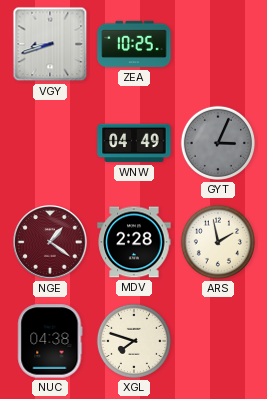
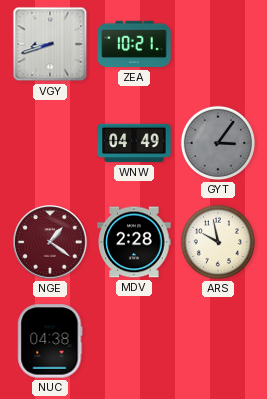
ZEA: 10:25 -> 10:21 (134, 44)
GYT: 3:04 -> 3:06 (218, 143)
ARS: 1:58 -> 9:58 (218, 242)
XGL: 7:48 -> none (134, 341)
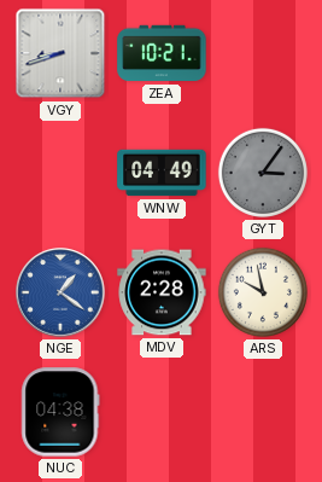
NGE dial: burgundy -> blue (60, 292)
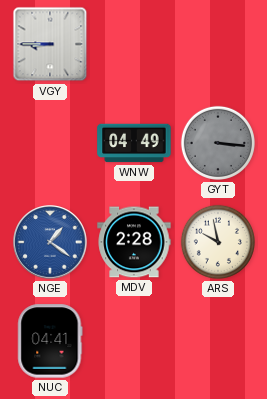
VGY: 8:42 -> 8:45 (50, 44)
ZEA: 10:21 -> none (162, 53)
GYT: 3:06 -> 3:16 (218, 143)
NUC: 04:38 -> 04:41 (50, 341)
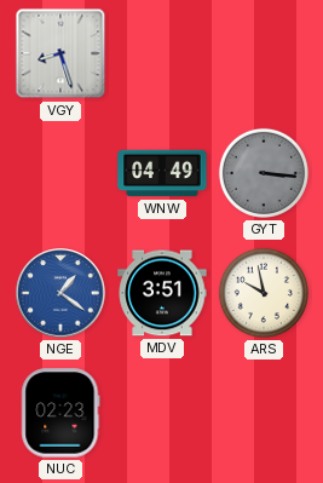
VGY: 8:45 -> 8:27 (60, 53)
MDV: 2:28 -> 3:51 (162, 293)
NUC: 04:41 -> 02:23 (60, 413)
